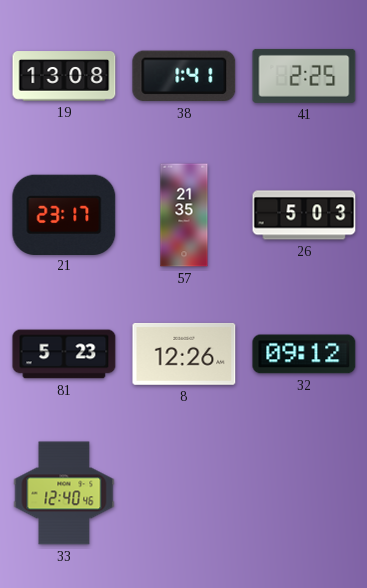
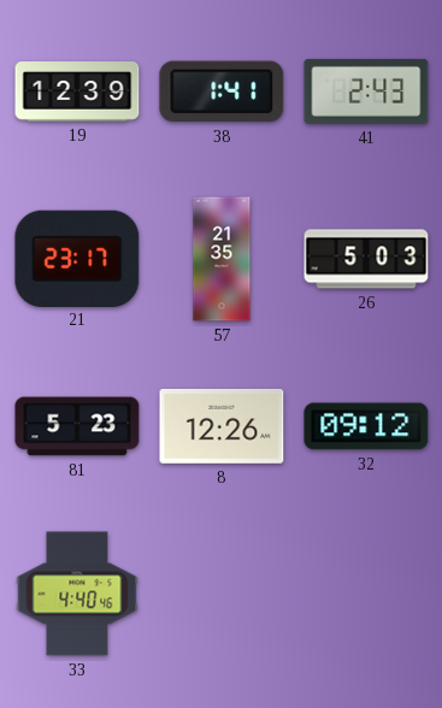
19: 13:08 -> 12:39 (77, 92)
41: 2:25 -> 2:43 (366, 92)
33: 12:40 -> 4:40 (77, 594)
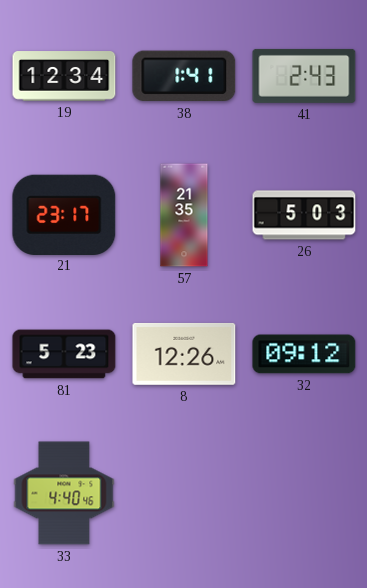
19: 12:39 -> 12:34 (64, 76)
